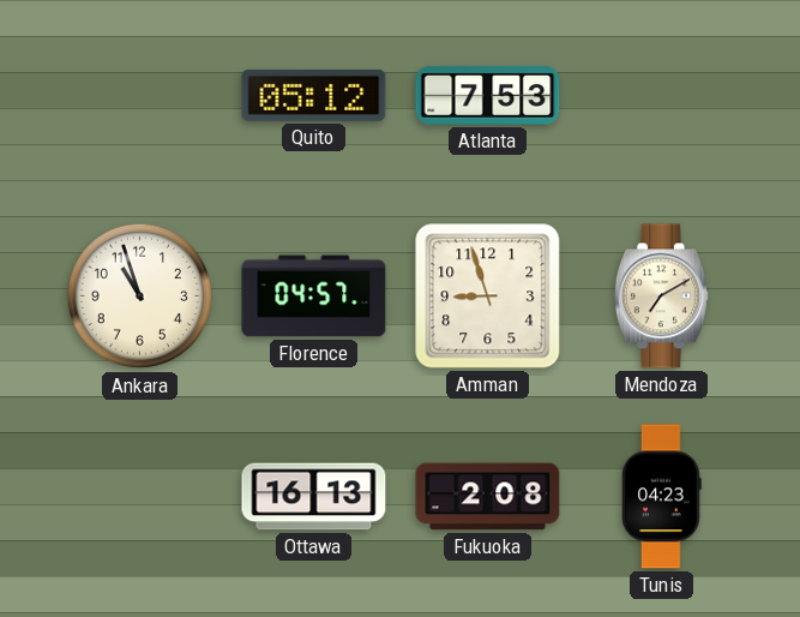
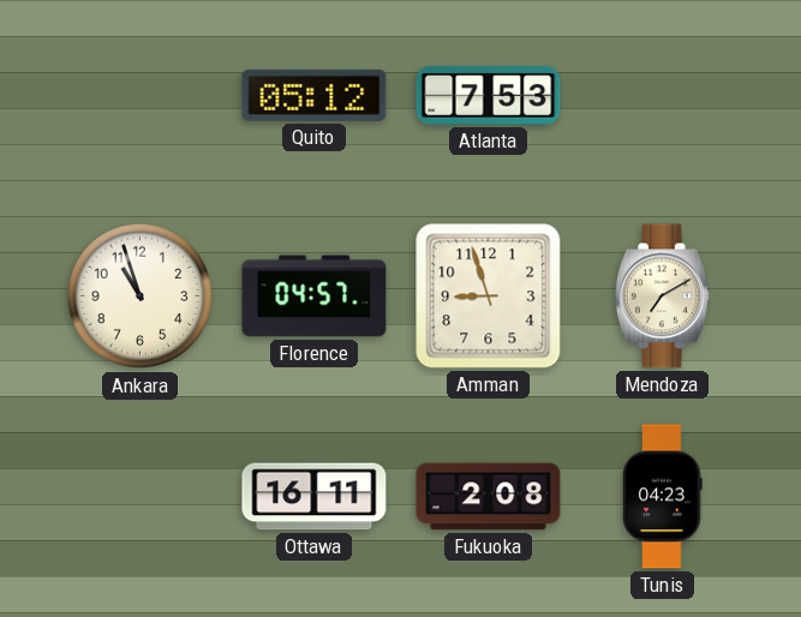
Ottawa: 16:13 -> 16:11 (315, 497)
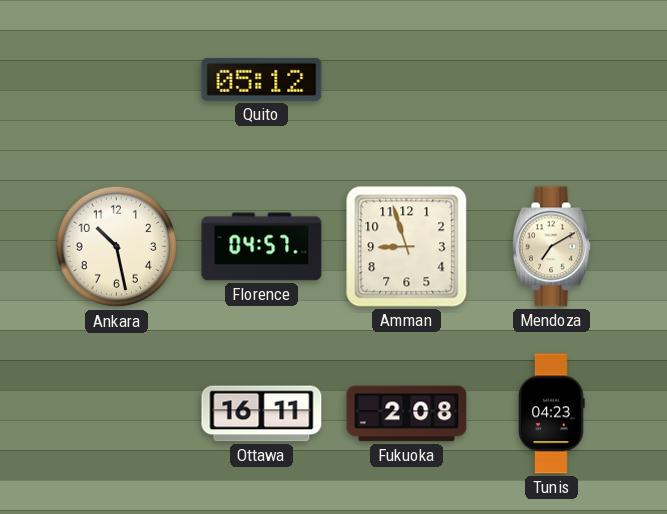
Atlanta: 7:53 -> none (489, 95)
Ankara: 10:57 -> 10:28 (117, 247)
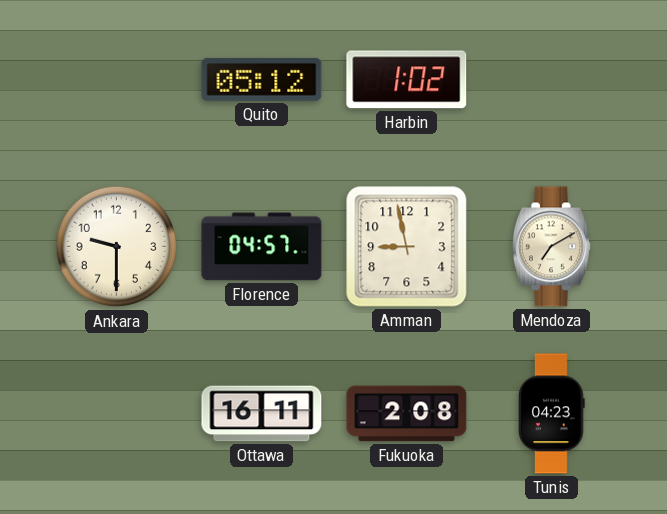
Harbin: none -> 1:02 (407, 80)
Ankara: 10:28 -> 9:30 (117, 247)
Amman: 8:57 -> 8:58 (407, 247)
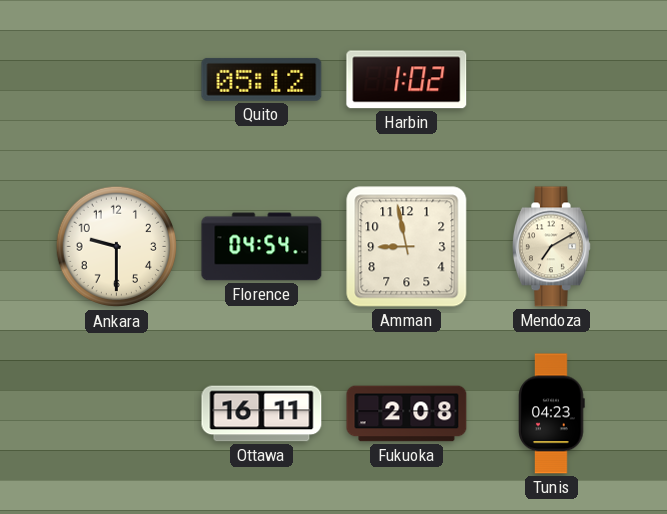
Florence: 04:57 -> 04:54 (262, 247)
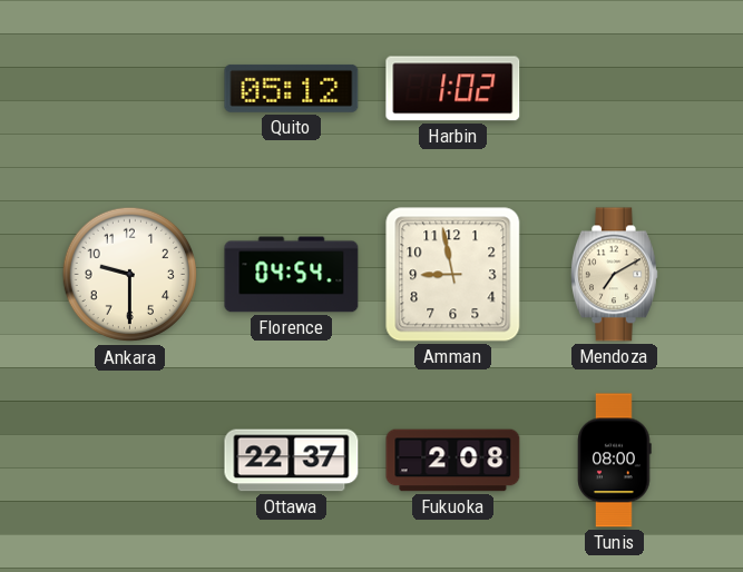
Ottawa: 16:11 -> 22:37 (292, 461)
Tunis: 04:23 -> 08:00 (615, 461)
